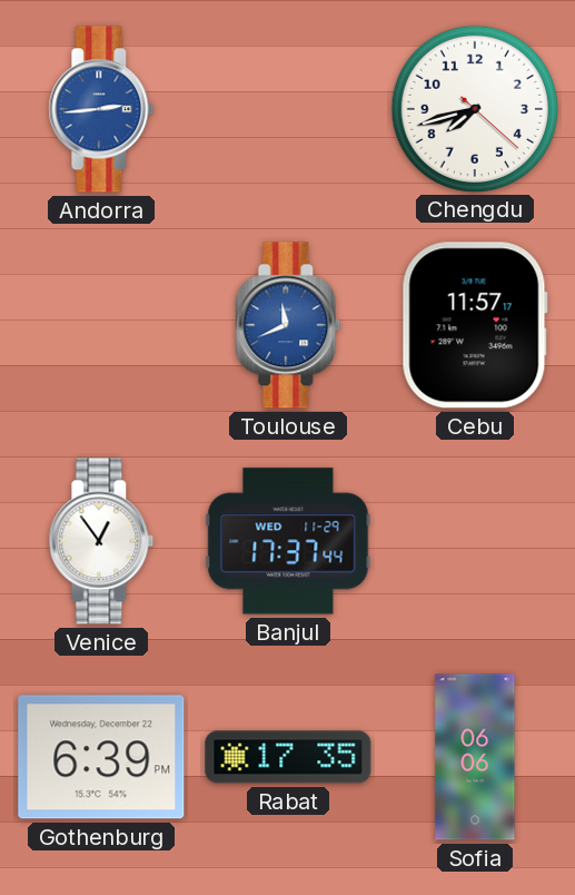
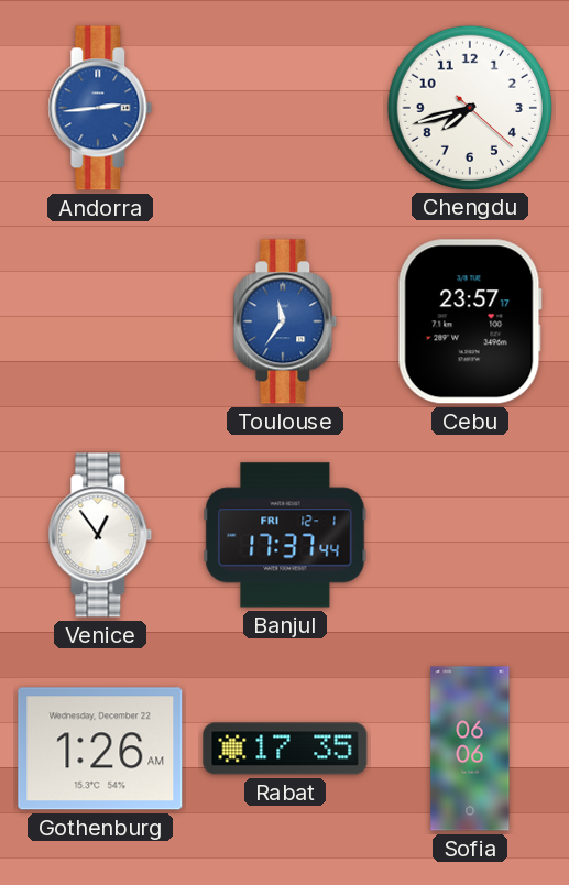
Toulouse: 11:41 -> 11:36 (285, 321)
Cebu: 11:57 -> 23:57 (470, 321)
Banjul date: WED 11-29 -> FRI 12-1 (285, 535)
Gothenburg: 6:39 -> 1:26 (100, 749)
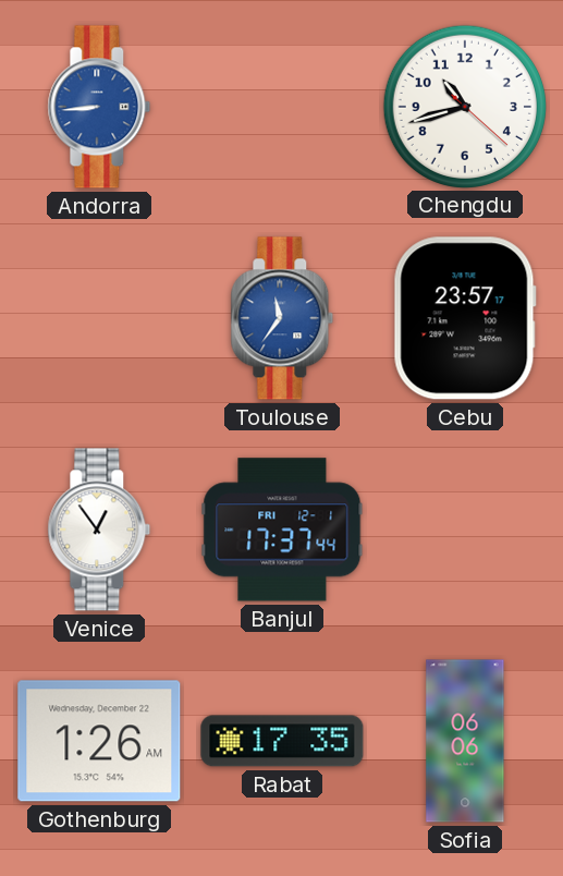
Andorra: 2:44 -> 8:44 (99, 107)
Chengdu: 7:42 -> 10:42 (464, 106)
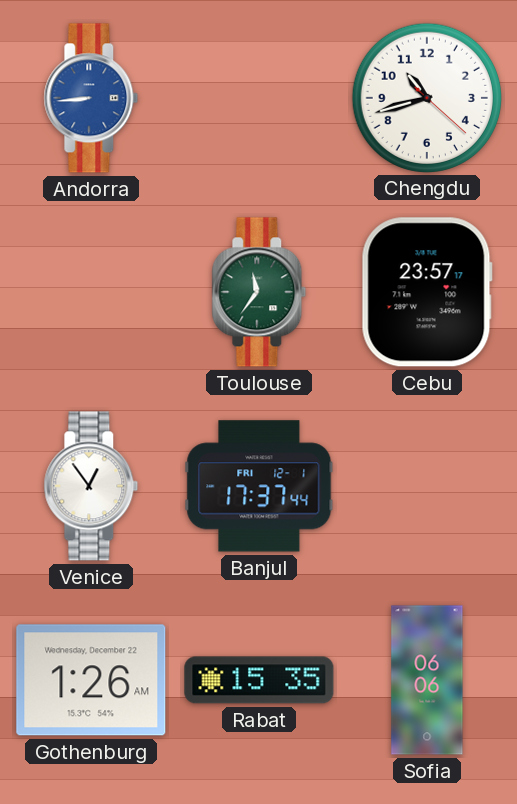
Toulouse dial: blue -> green (259, 292)
Rabat: 17:35 -> 15:35 (259, 680)
